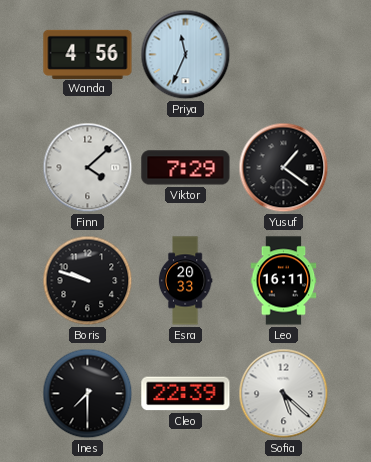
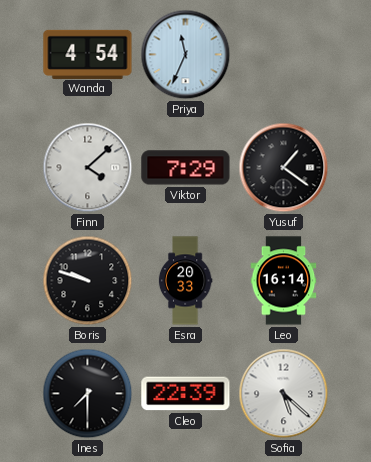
Wanda: 4:56 -> 4:54 (88, 54)
Leo: 16:11 -> 16:14 (284, 281)
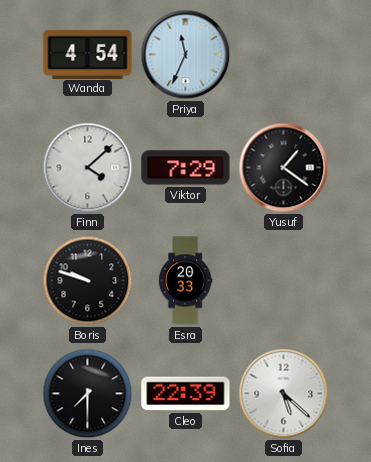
Leo: 16:14 -> none (284, 281)
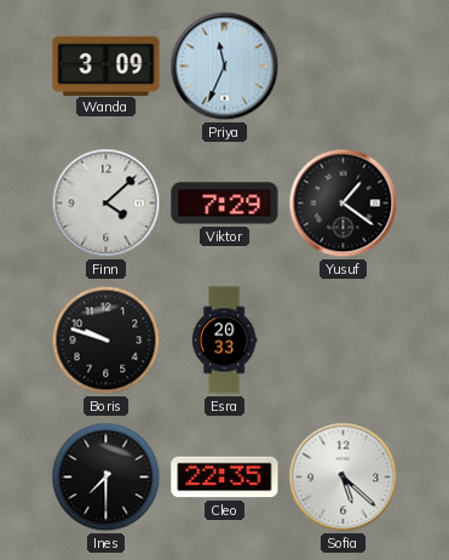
Wanda: 4:54 -> 3:09 (107, 65)
Cleo: 22:39 -> 22:35 (225, 478)
